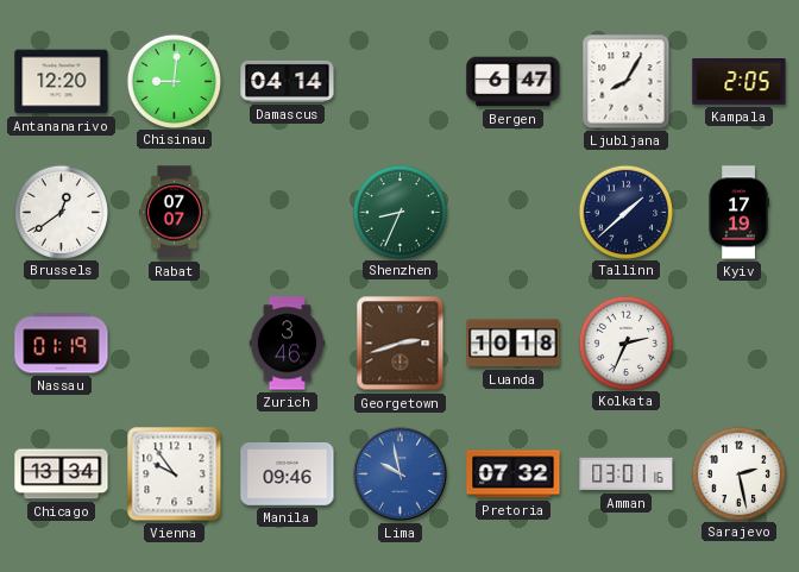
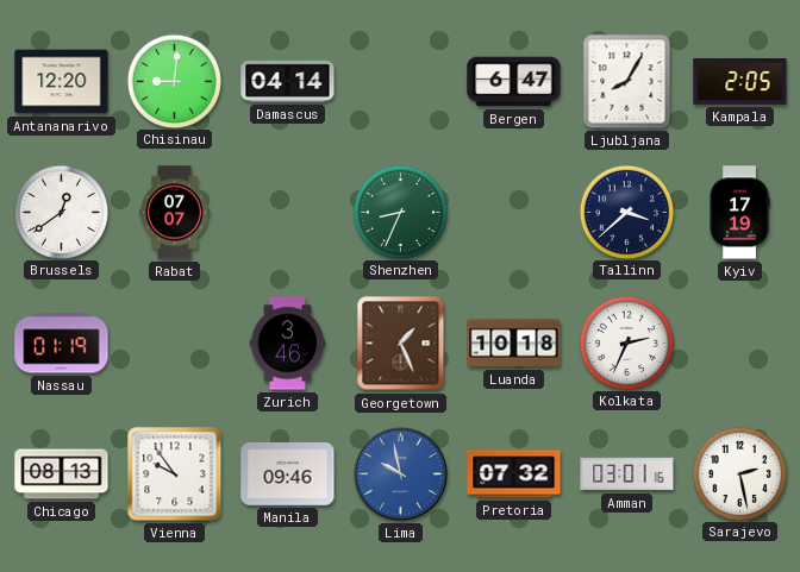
Tallinn: 1:38 -> 3:38 (626, 212)
Georgetown: 2:42 -> 1:26 (401, 344)
Chicago: 13:34 -> 08:13 (62, 474)
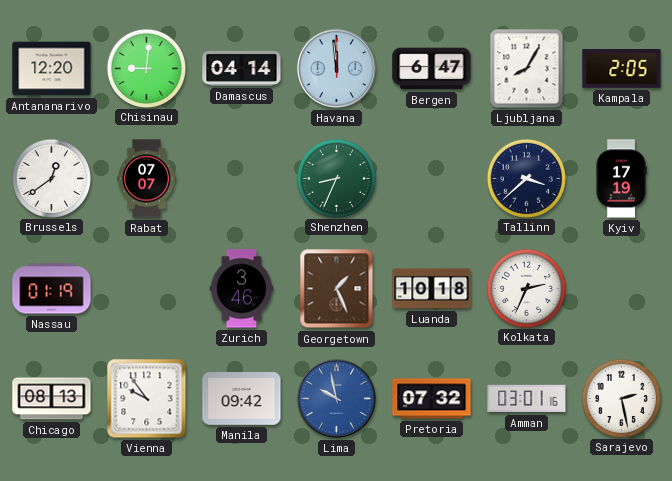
Havana: none -> 11:59 (336, 68)
Manila: 09:46 -> 09:42 (242, 399)
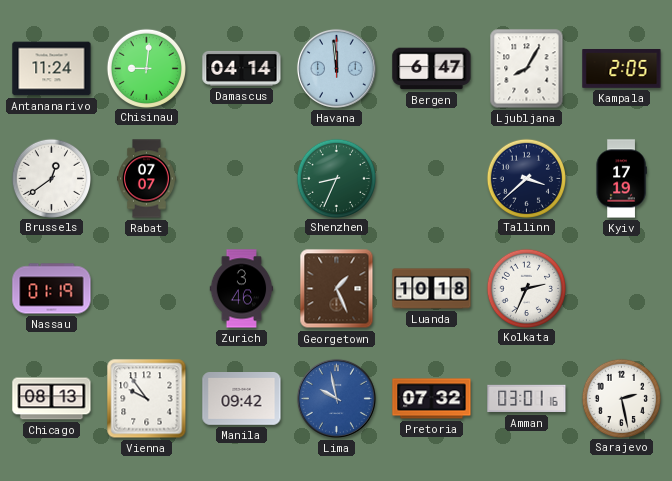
Antananarivo: 12:20 -> 11:24 (52, 69)
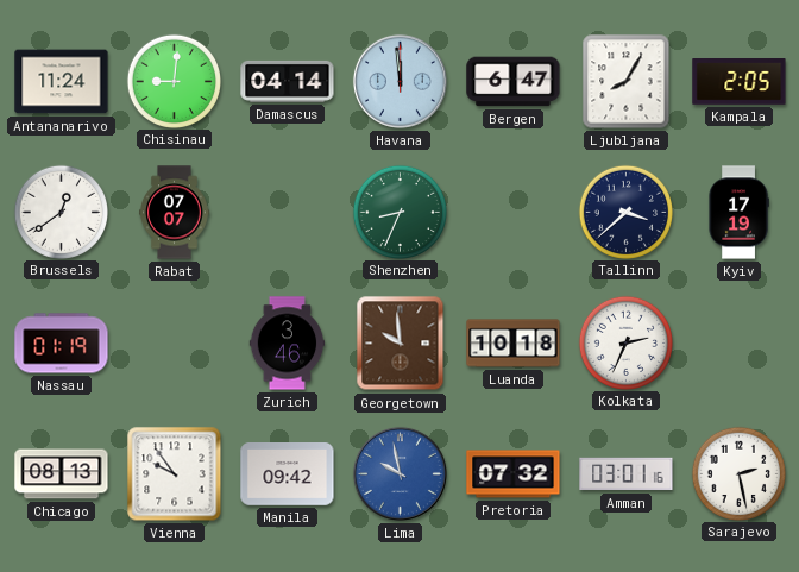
Georgetown: 1:26 -> 9:59 (401, 344)
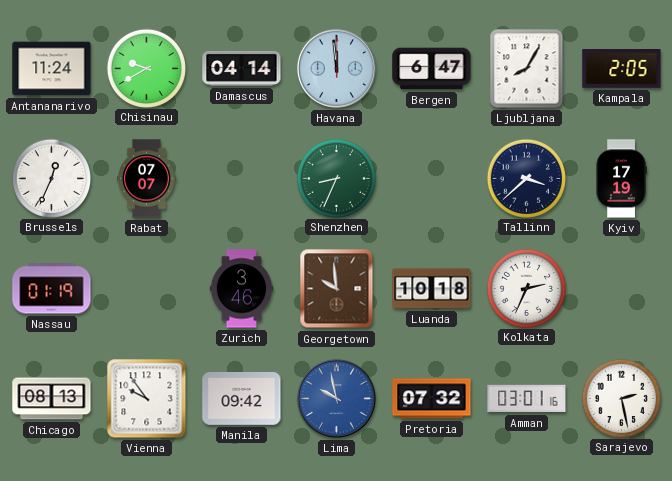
Chisinau: 9:01 -> 9:40 (146, 68)
Brussels: 12:39 -> 12:34 (51, 178)
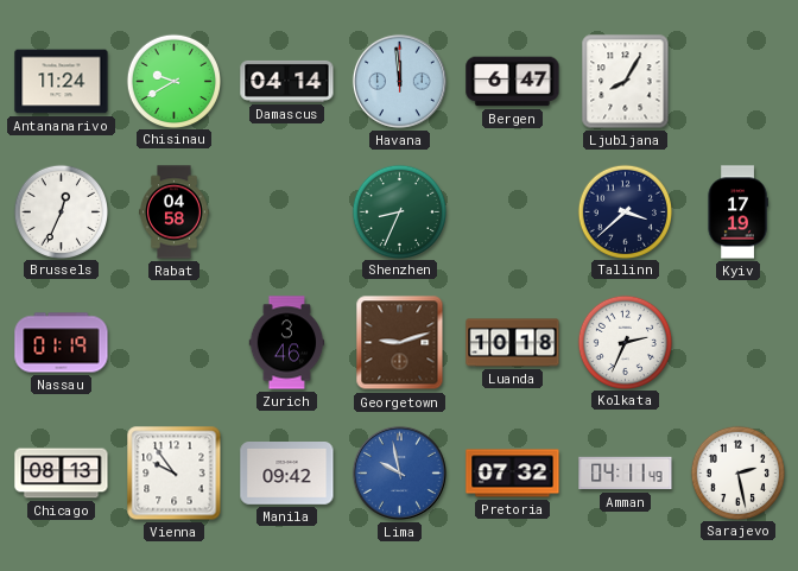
Kampala: 2:05 -> none (622, 69)
Rabat: 07:07 -> 04:58 (175, 212)
Georgetown: 9:59 -> 9:12 (400, 343)
Amman: 03:01 -> 04:11 (626, 474)
